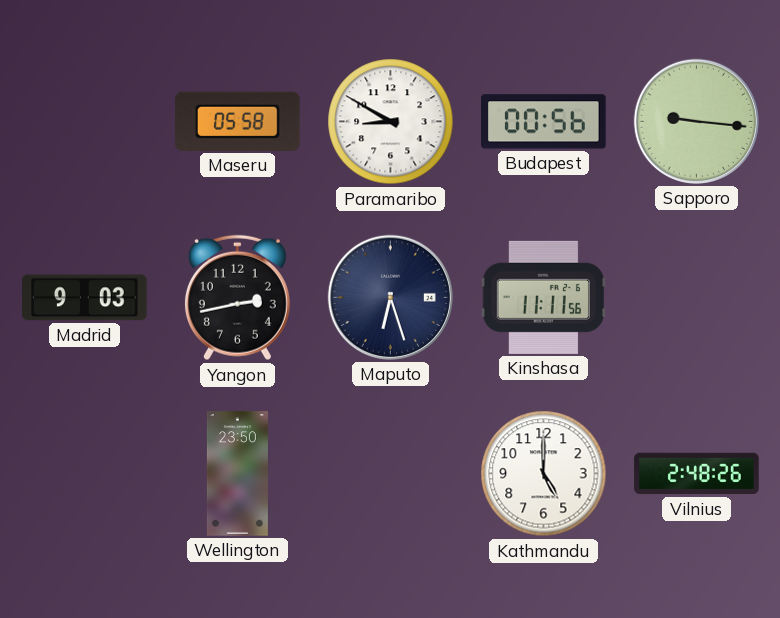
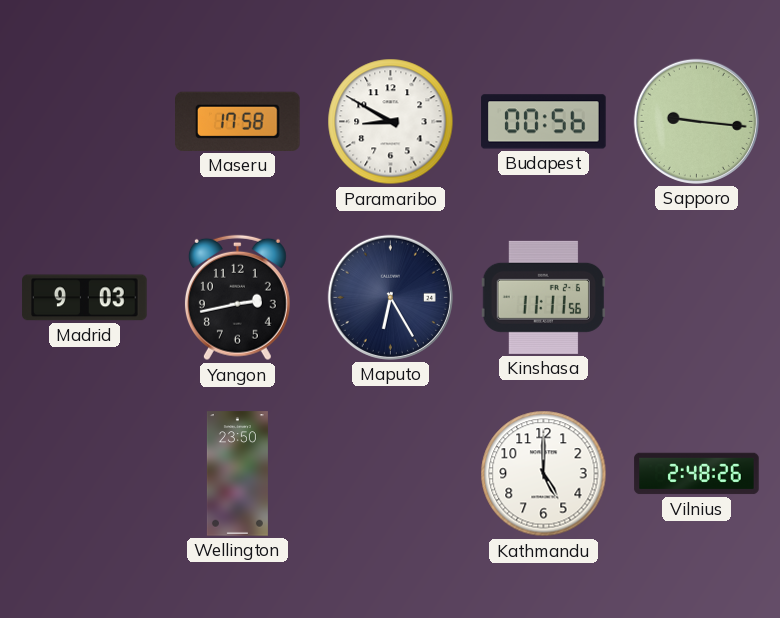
Maseru: 05:58 -> 17:58 (238, 121)
Maputo: 6:27 -> 6:25 (390, 297)
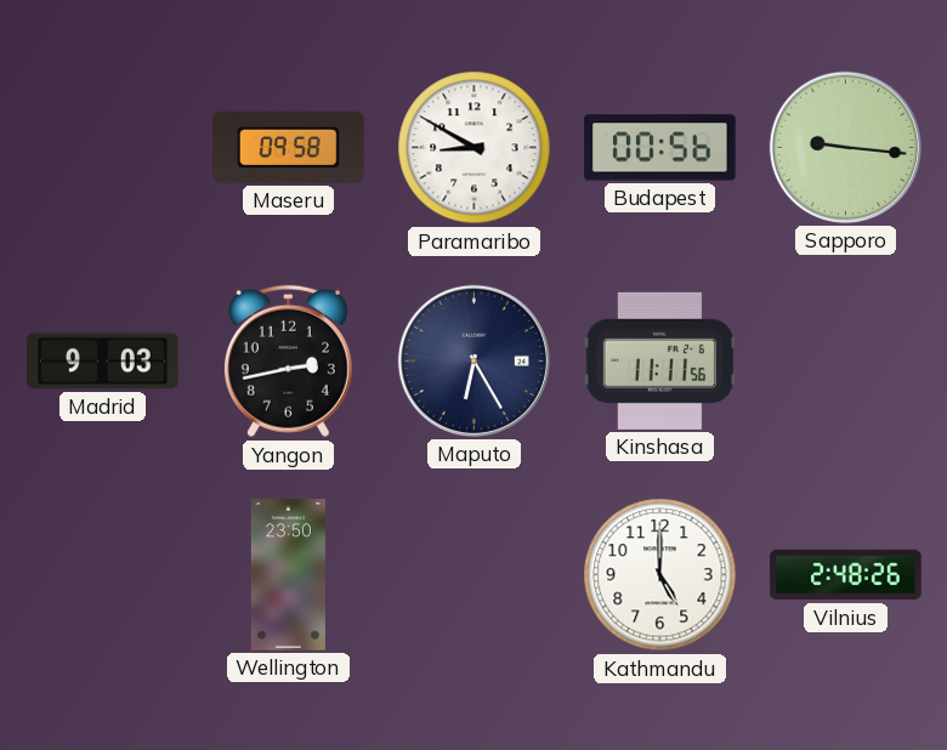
Maseru: 17:58 -> 09:58 (289, 147)
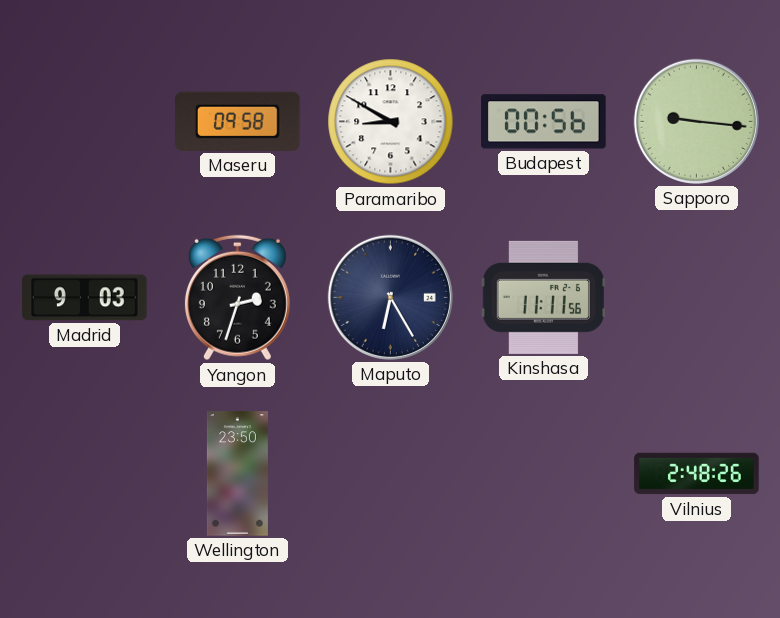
Yangon: 2:43 -> 2:33 (237, 298)
Kathmandu: 5:00 -> none (660, 575)
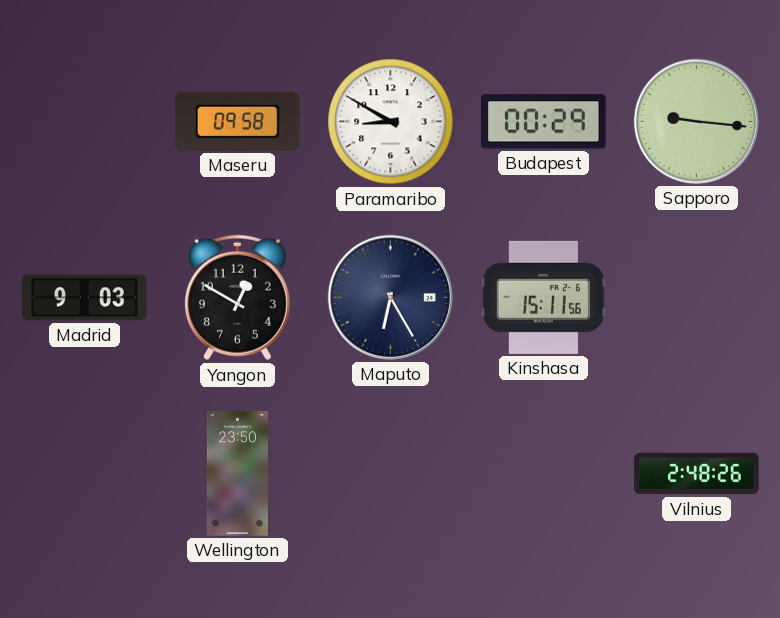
Budapest: 00:56 -> 00:29 (544, 122)
Yangon: 2:33 -> 12:50 (237, 298)
Kinshasa: 11:11 -> 15:11 (543, 297)
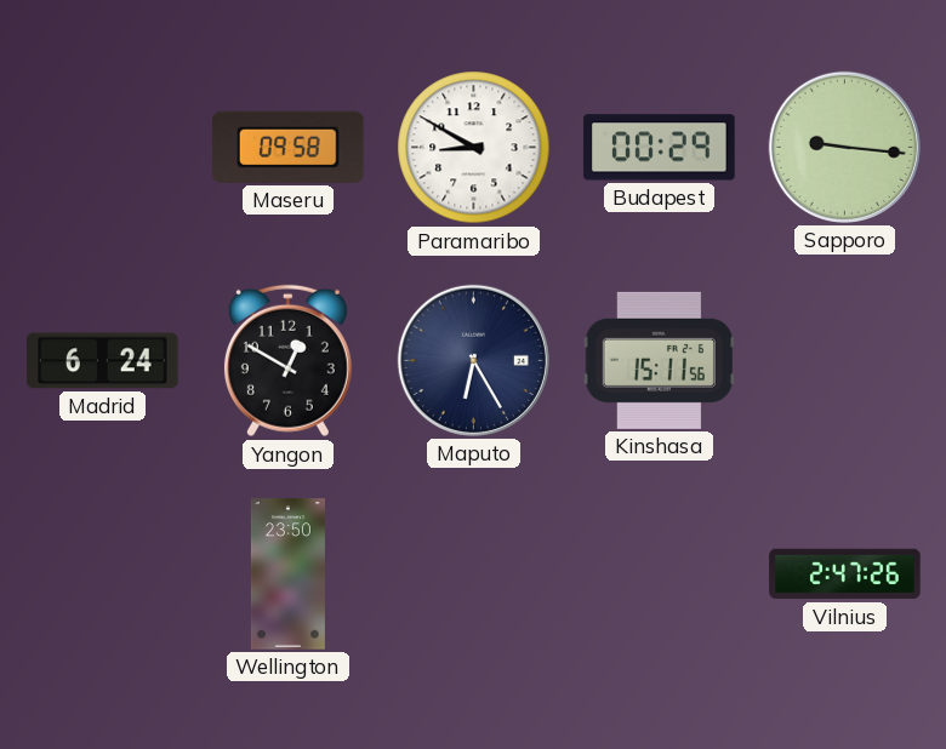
Madrid: 9:03 -> 6:24 (103, 361)
Vilnius: 2:48 -> 2:47 (845, 574)
